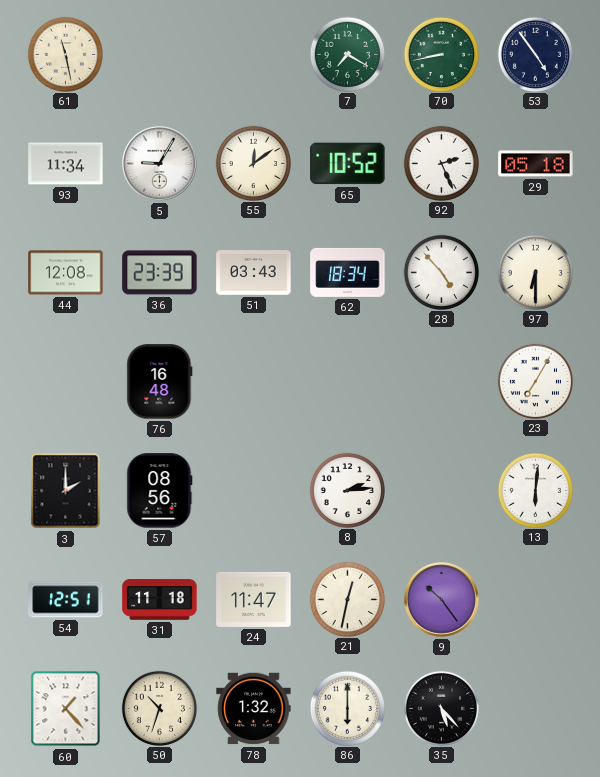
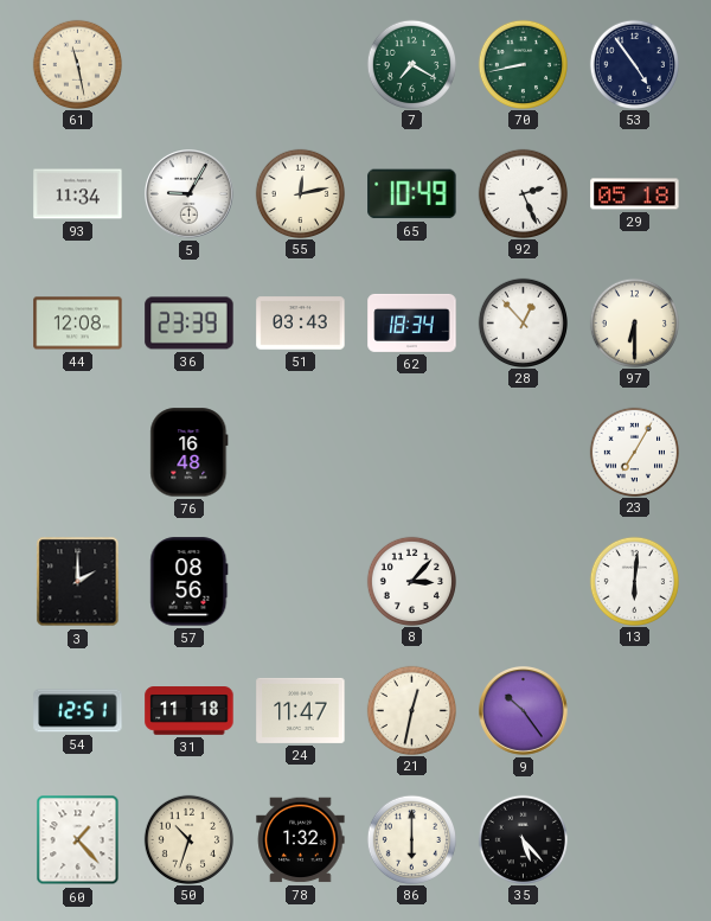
55: 12:09 -> 12:13 (300, 193)
65: 10:52 -> 10:49 (412, 194)
28: 4:53 -> 12:53 (523, 322)
8: 2:14 -> 3:07 (411, 581)
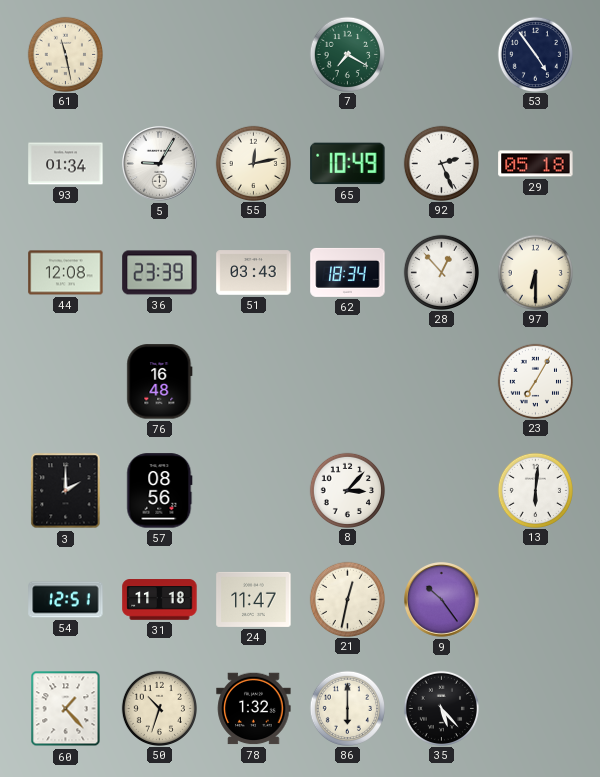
70: 8:43 -> none (523, 64)
93: 11:34 -> 01:34 (66, 164)
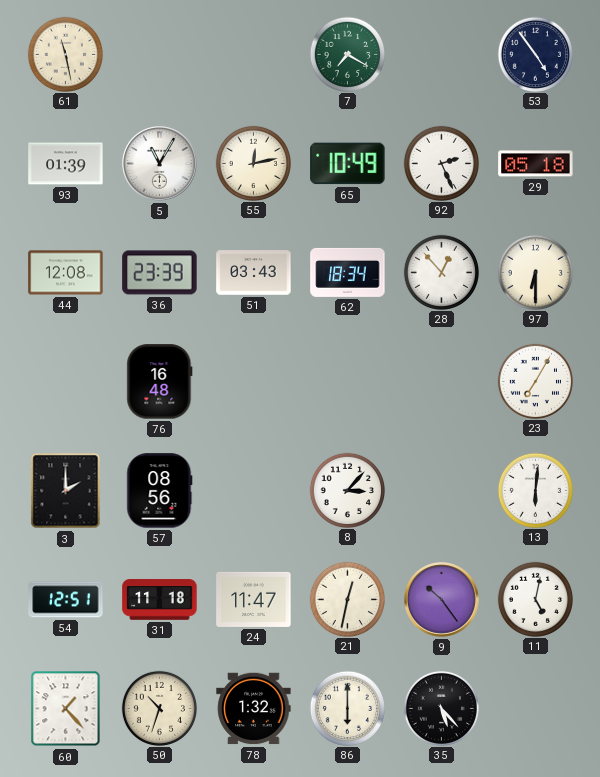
93: 01:34 -> 01:39 (66, 164)
5: 9:05 -> 11:05 (160, 164)
11: none -> 5:02 (535, 599)
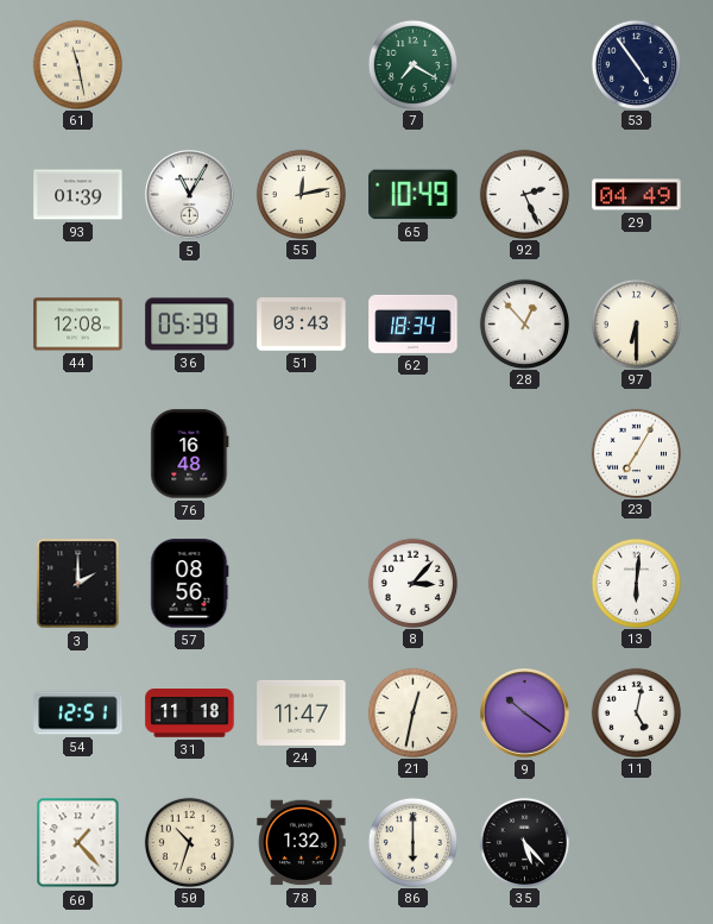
29: 05:18 -> 04:49 (637, 195)
36: 23:39 -> 05:39 (190, 325)
9: 10:24 -> 10:21 (525, 714)
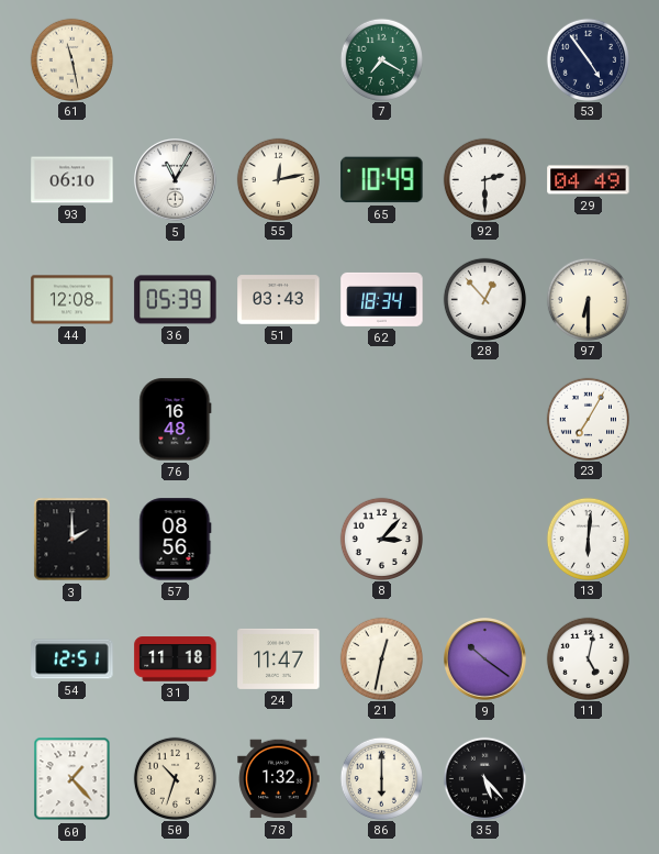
93: 01:39 -> 06:10 (72, 180)
92: 2:26 -> 2:30 (484, 179)
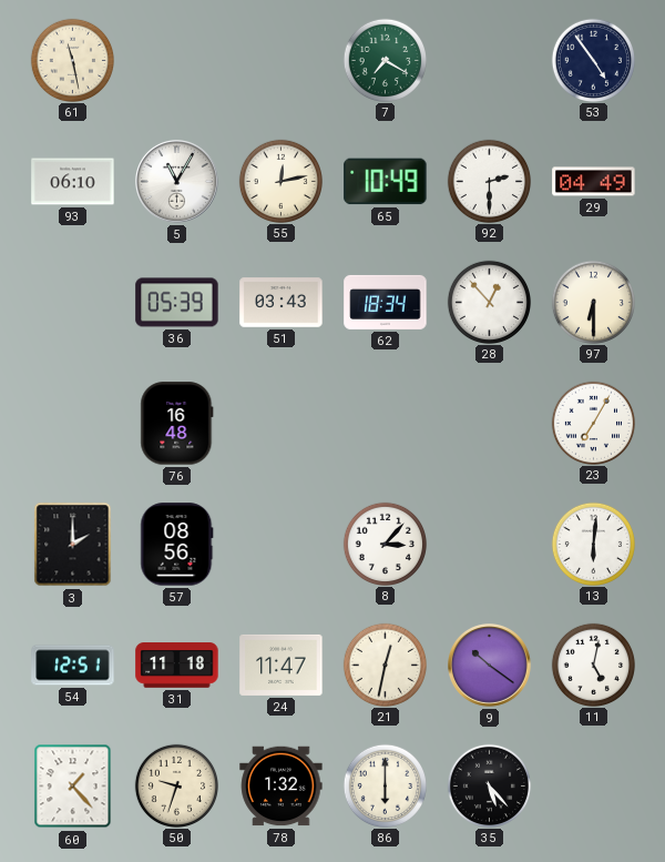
44: 12:08 -> none (72, 300)
50: 10:33 -> 9:33 (176, 785)
